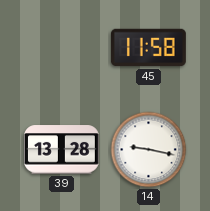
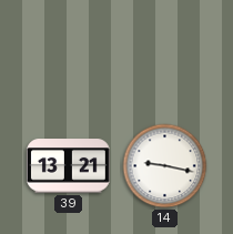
45: 11:58 -> none (148, 48)
39: 13:28 -> 13:21 (68, 166)
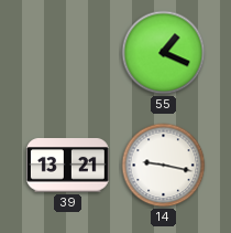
55: none -> 1:19 (164, 53)
